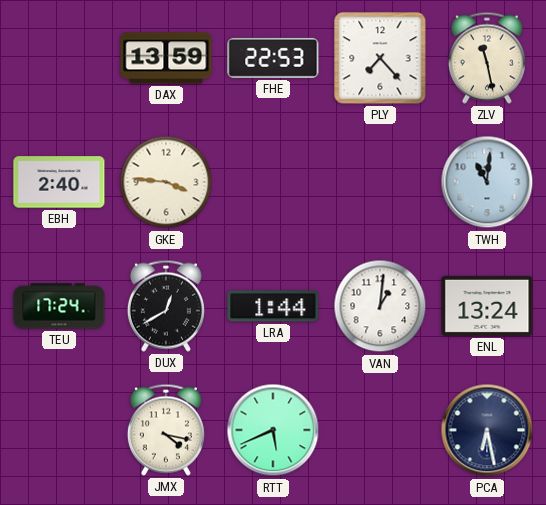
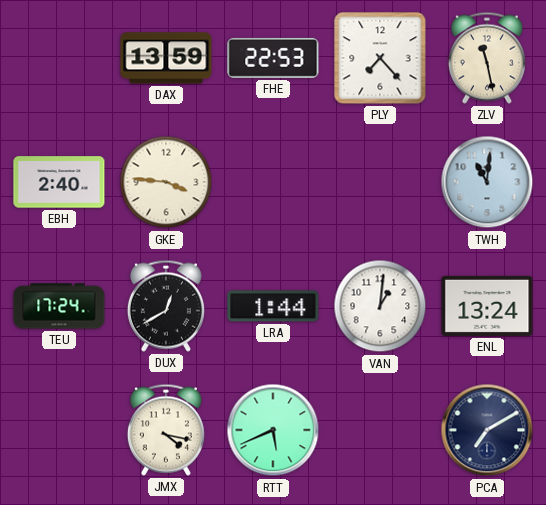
PCA: 6:28 -> 7:10 (487, 430)
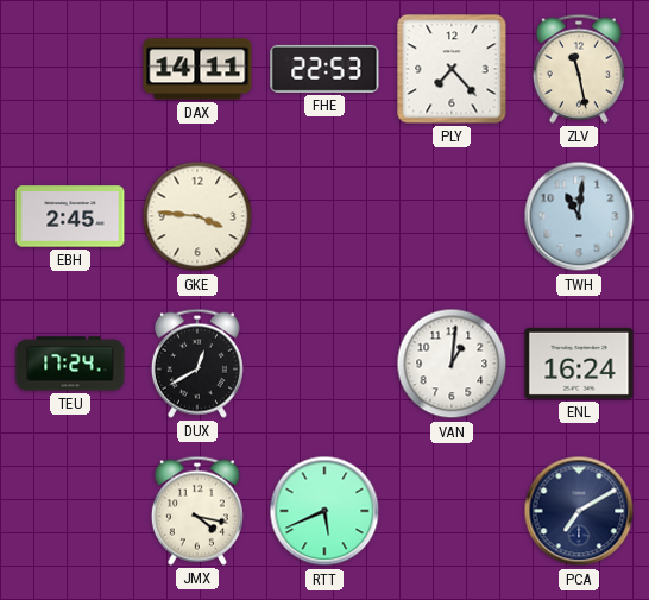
DAX: 13:59 -> 14:11 (197, 69)
EBH: 2:40 -> 2:45 (70, 216)
LRA: 1:44 -> none (273, 306)
ENL: 13:24 -> 16:24 (579, 364)
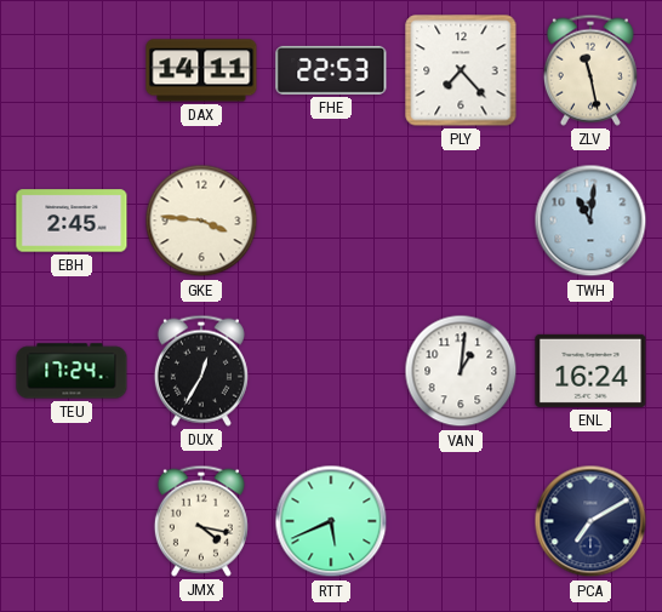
DUX: 12:40 -> 12:35 (201, 371)
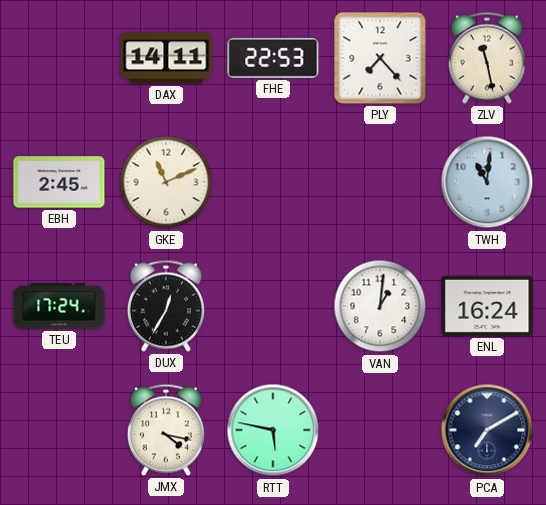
GKE: 3:46 -> 11:11 (166, 182)
RTT: 5:41 -> 5:47 (273, 430)
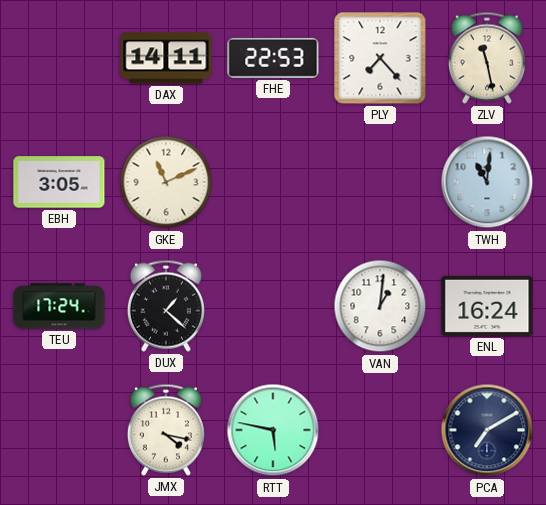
EBH: 2:45 -> 3:05 (59, 182)
DUX: 12:35 -> 1:22 (166, 306)
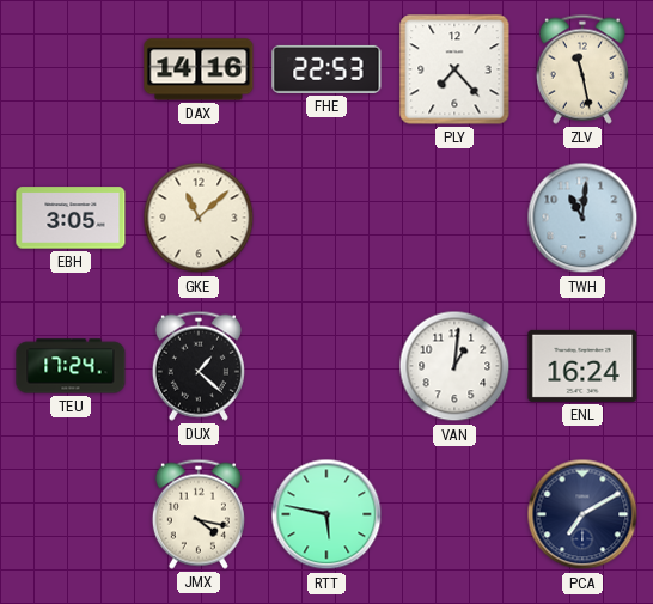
DAX: 14:11 -> 14:16 (199, 69)
GKE: 11:11 -> 11:08 (199, 218)
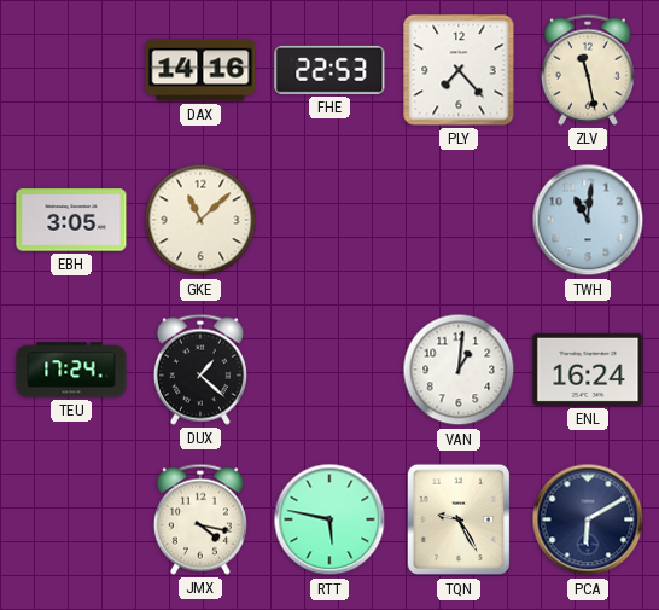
TQN: none -> 9:25 (459, 519)
PCA: 7:10 -> 6:10 (588, 519)
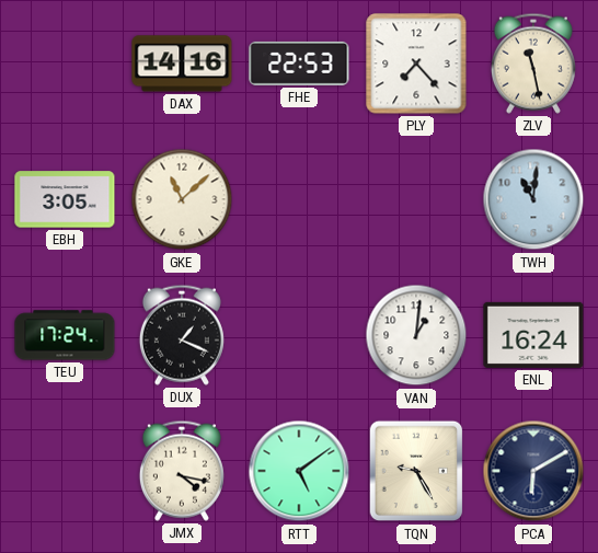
DUX: 1:22 -> 1:19 (182, 335)
RTT: 5:47 -> 5:09 (299, 471)
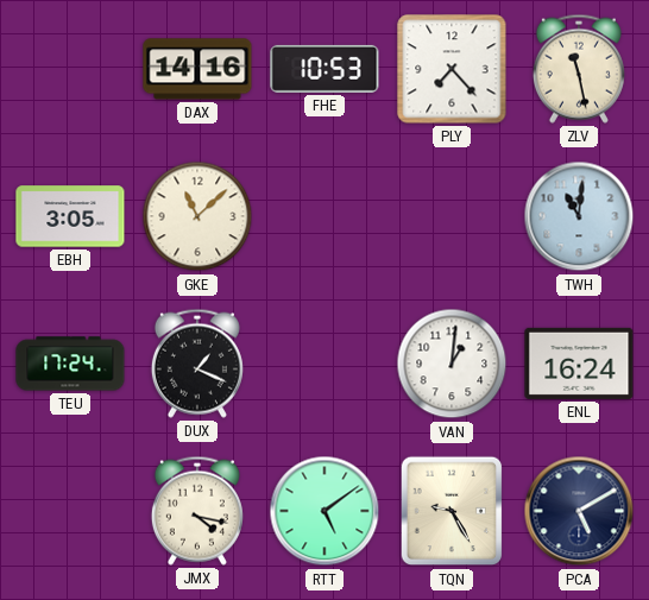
FHE: 22:53 -> 10:53 (324, 69)
PCA: 6:10 -> 5:10 (579, 511)
